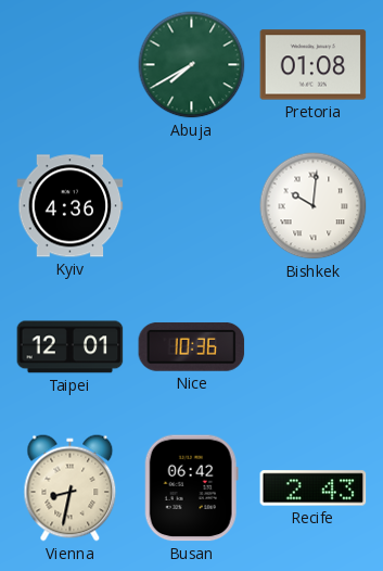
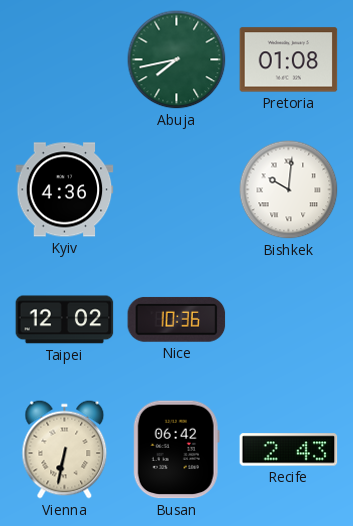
Abuja: 7:40 -> 7:43 (177, 60)
Taipei: 12:01 -> 12:02 (65, 320)
Vienna: 8:32 -> 6:32 (65, 450)
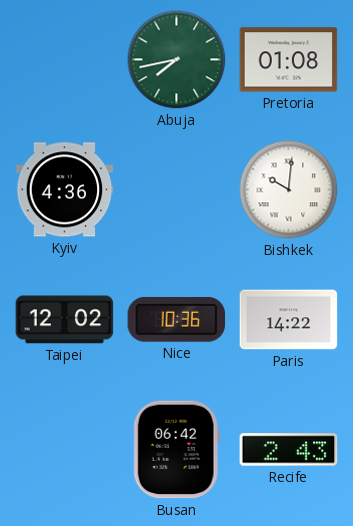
Paris: none -> 14:22 (289, 320)
Vienna: 6:32 -> none (65, 450)
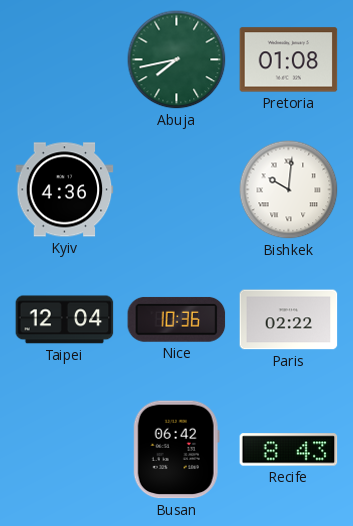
Taipei: 12:02 -> 12:04 (65, 320)
Paris: 14:22 -> 02:22 (289, 320)
Recife: 2:43 -> 8:43 (289, 450)
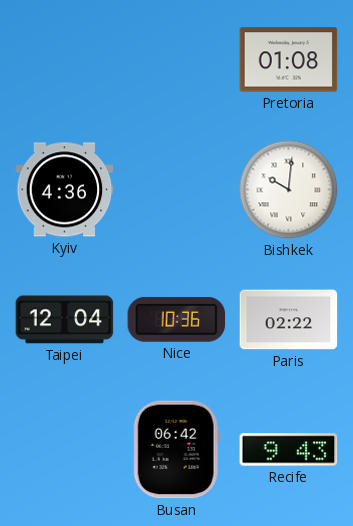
Abuja: 7:43 -> none (177, 60)
Recife: 8:43 -> 9:43 (289, 450)
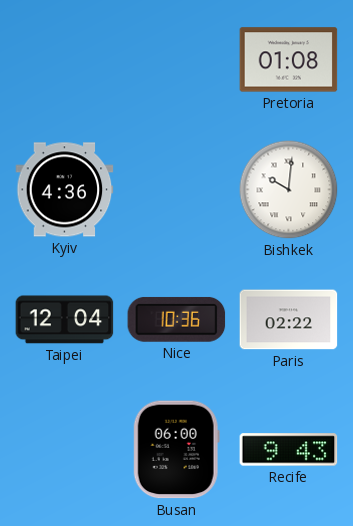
Busan: 06:42 -> 06:00 (176, 450)
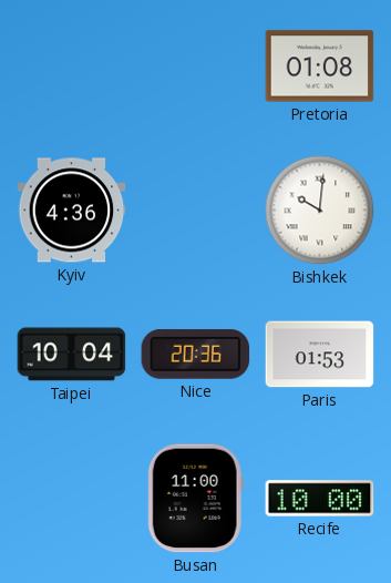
Taipei: 12:04 -> 10:04 (72, 355)
Nice: 10:36 -> 20:36 (196, 354)
Paris: 02:22 -> 01:53 (320, 355)
Busan: 06:00 -> 11:00 (195, 499)
Recife: 9:43 -> 10:00 (320, 499)
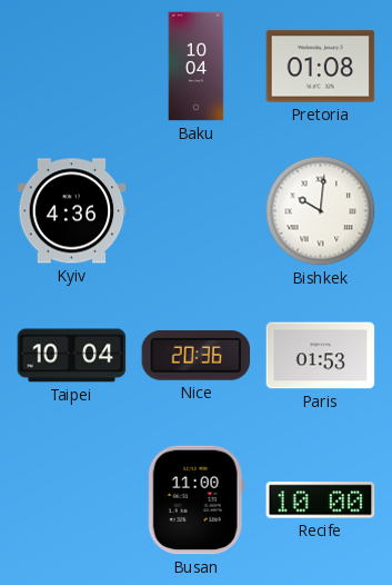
Baku: none -> 10:04 (197, 67)
